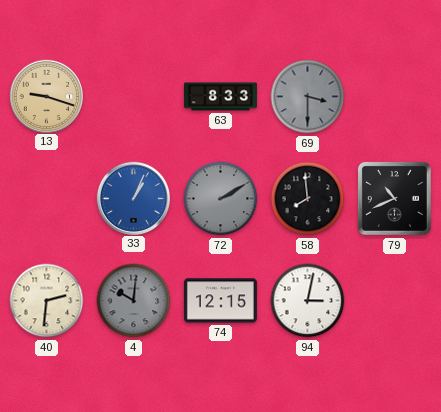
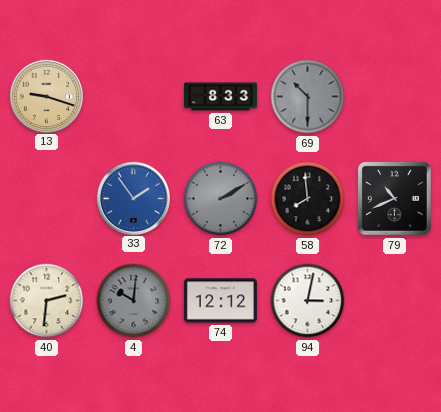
69: 3:30 -> 10:30 (308, 97)
33: 1:04 -> 1:54 (133, 198)
74: 12:15 -> 12:12 (220, 301)
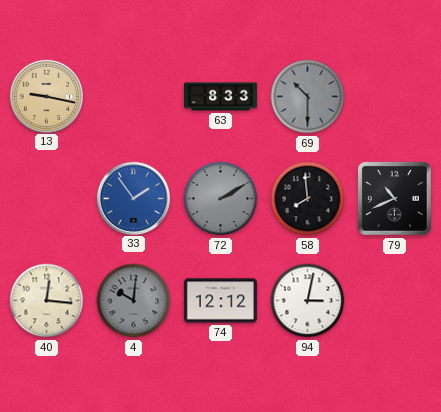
13: 9:18 -> 9:17 (46, 96)
40: 2:31 -> 12:16 (47, 301)
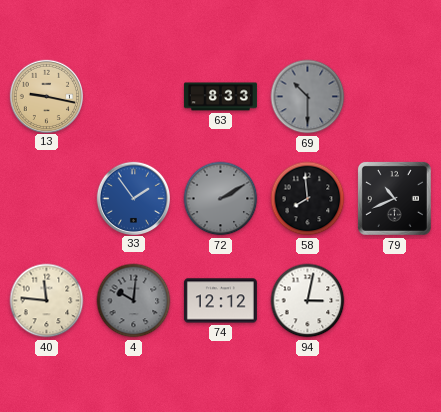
40: 12:16 -> 11:46 (47, 301)
